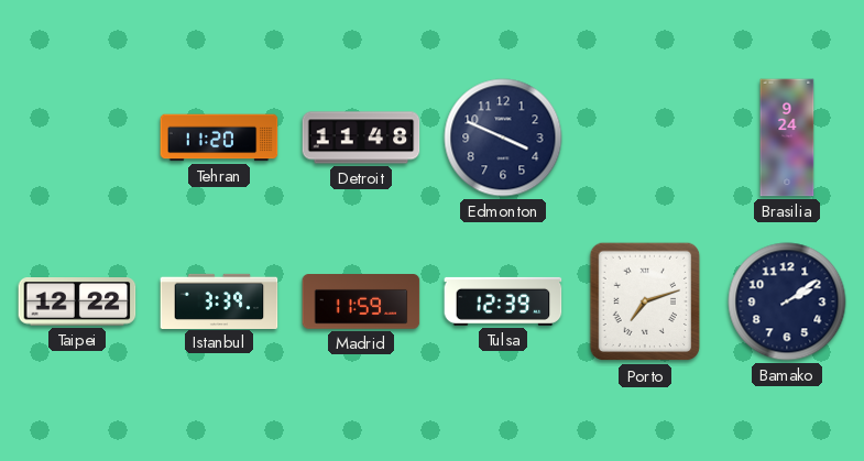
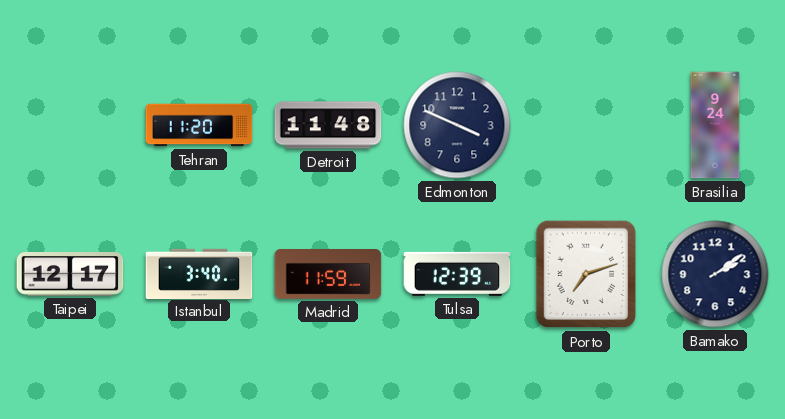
Taipei: 12:22 -> 12:17 (70, 274)
Istanbul: 3:39 -> 3:40 (199, 273)
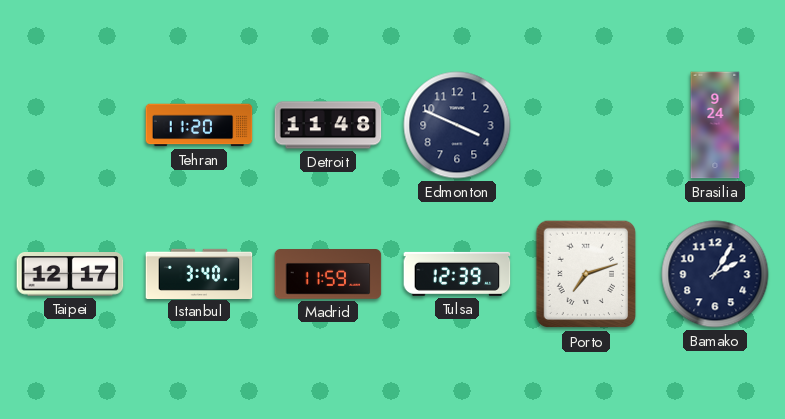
Bamako: 2:09 -> 2:05 (715, 274)
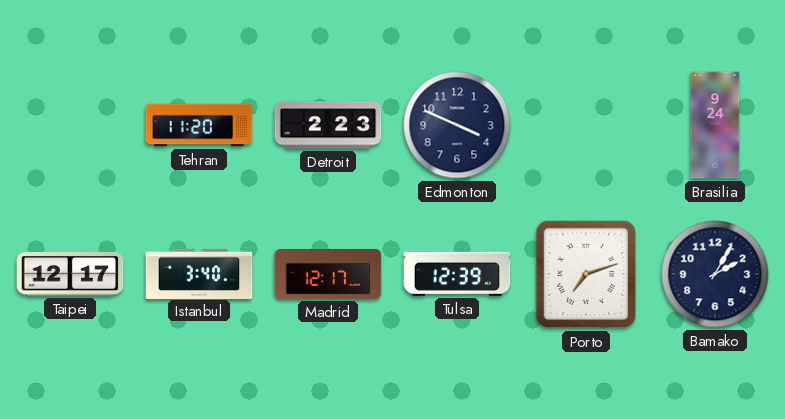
Detroit: 11:48 -> 2:23 (328, 125)
Madrid: 11:59 -> 12:17 (328, 274)
